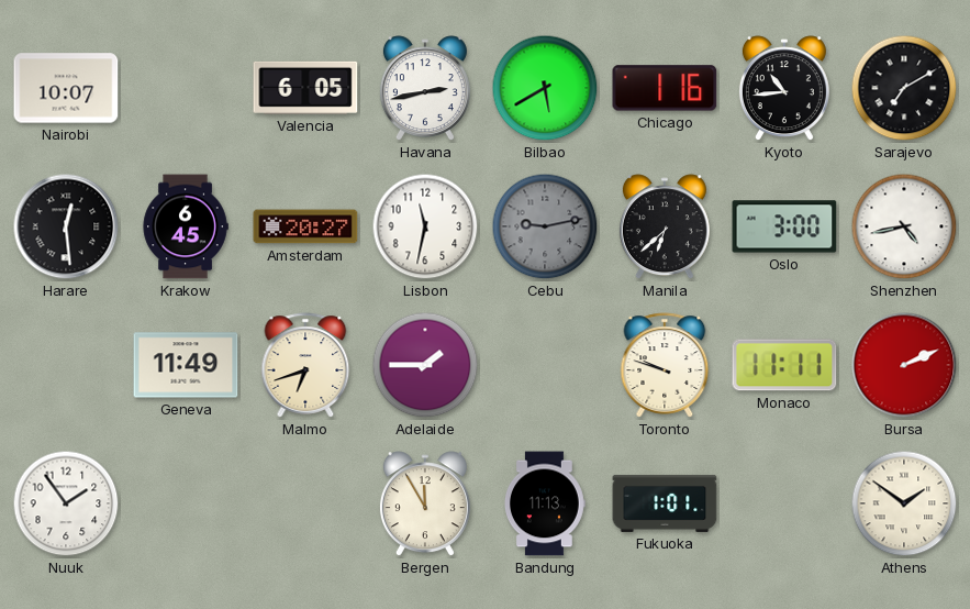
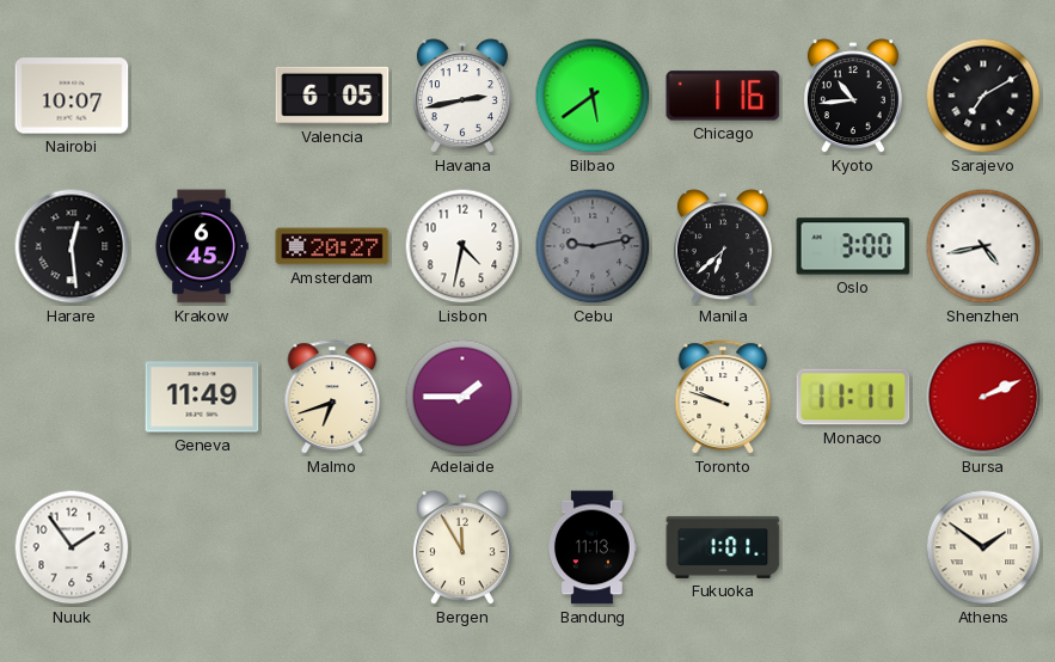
Bilbao: 5:40 -> 5:39 (593, 96)
Lisbon: 11:32 -> 4:32 (462, 246)
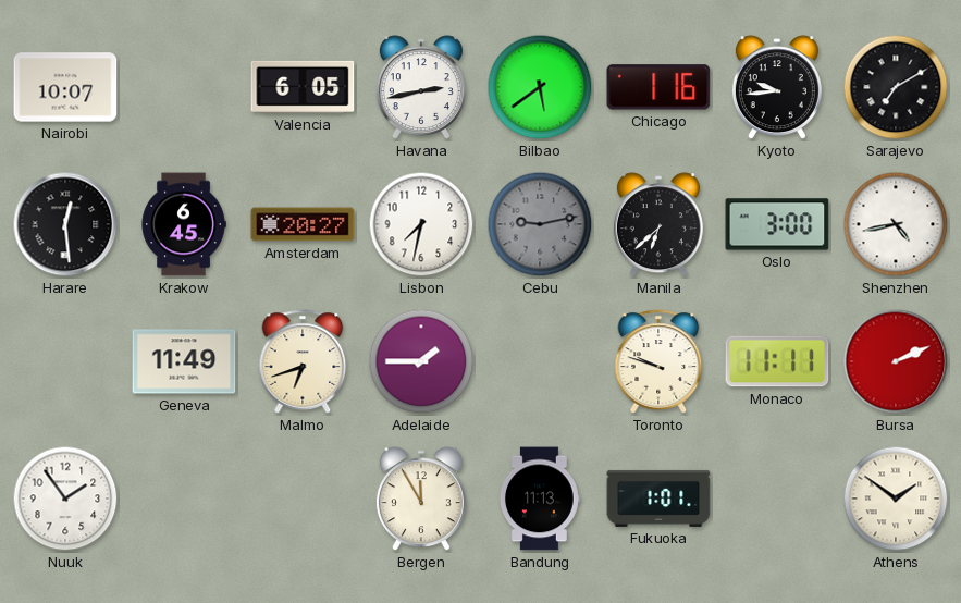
Kyoto: 10:44 -> 9:44 (777, 88)
Lisbon: 4:32 -> 7:32 (421, 224)
